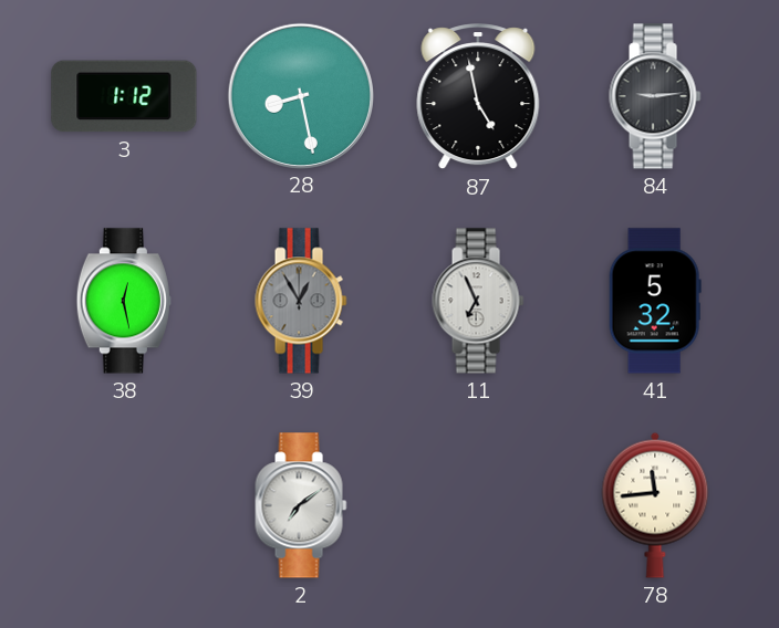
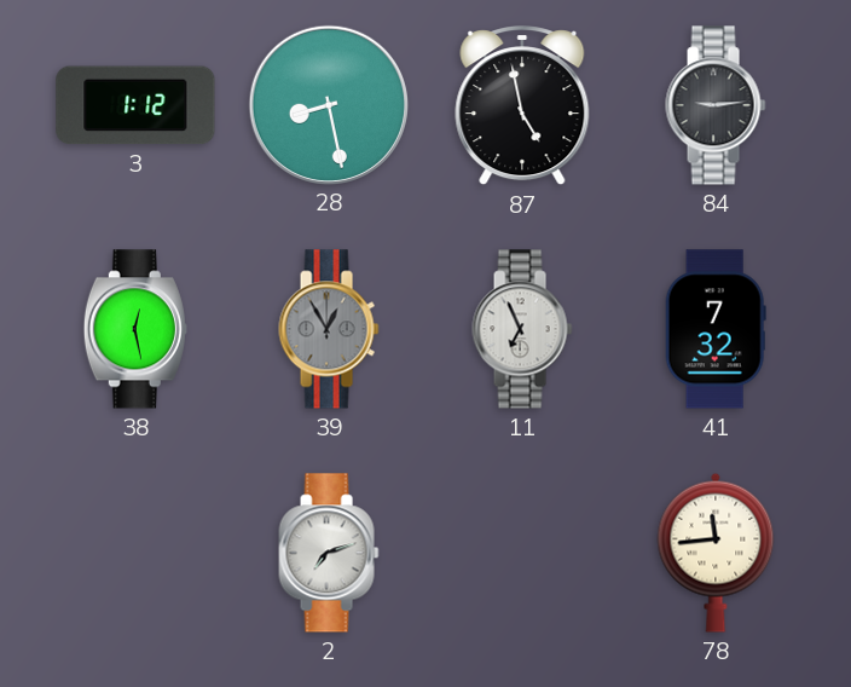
41: 5:32 -> 7:32 (716, 329)
2: 7:09 -> 7:12 (329, 553)
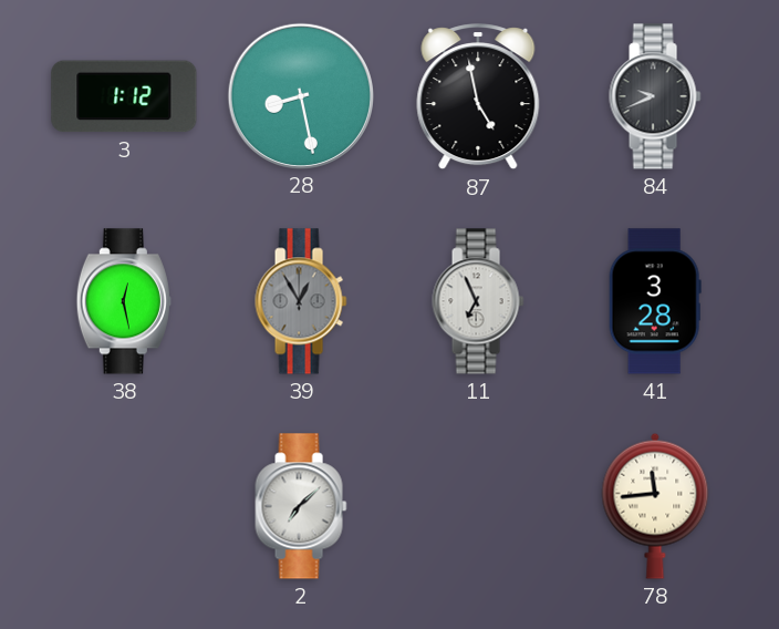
84: 9:14 -> 9:41 (655, 96)
41: 7:32 -> 3:28 (655, 301)
2: 7:12 -> 7:08 (301, 506)
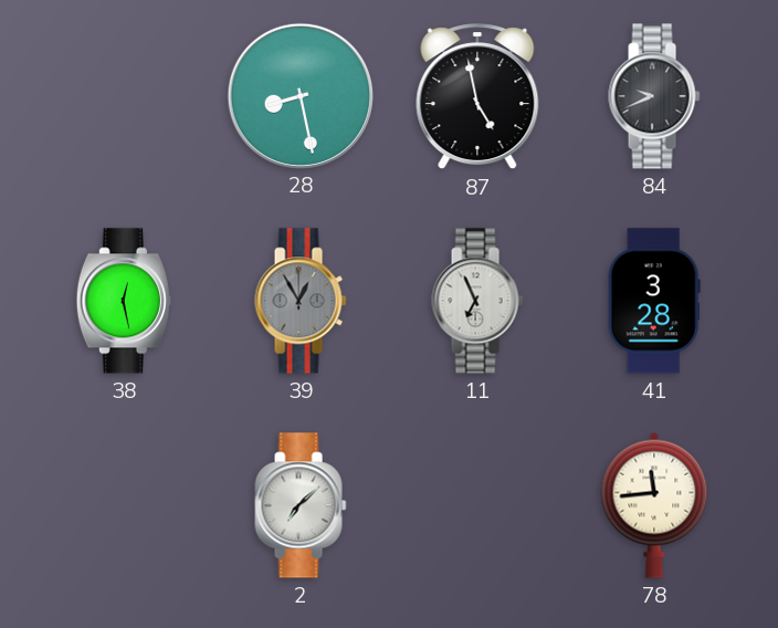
3: 1:12 -> none (124, 96)
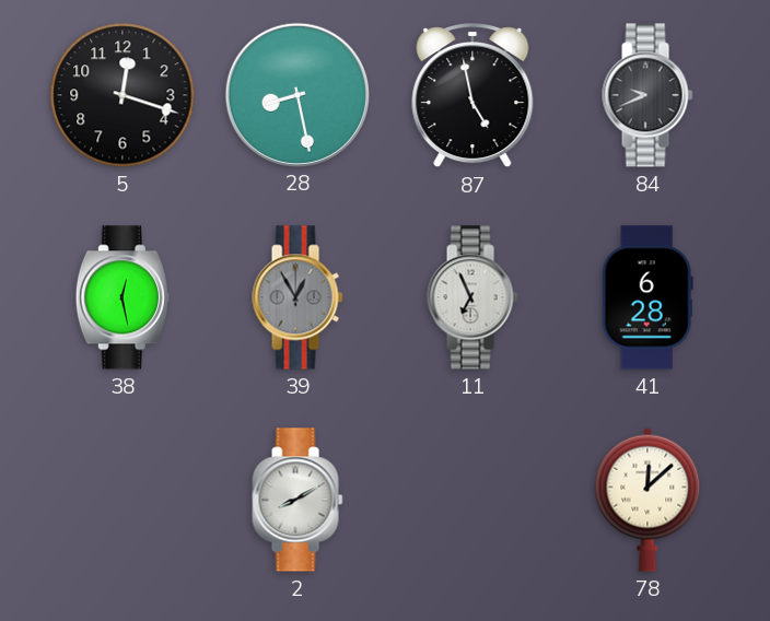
5: none -> 12:18 (122, 95)
41: 3:28 -> 6:28 (647, 297)
2: 7:08 -> 8:10 (297, 500)
78: 11:44 -> 12:08 (647, 500)
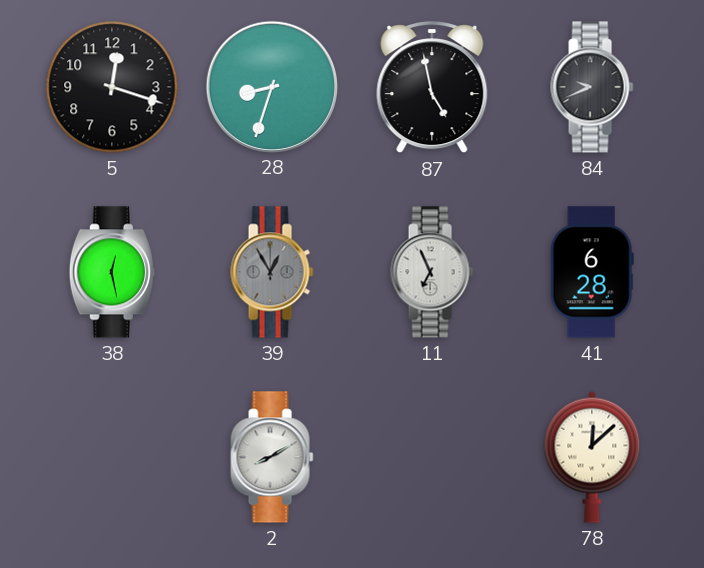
28: 8:28 -> 8:33 (271, 86)
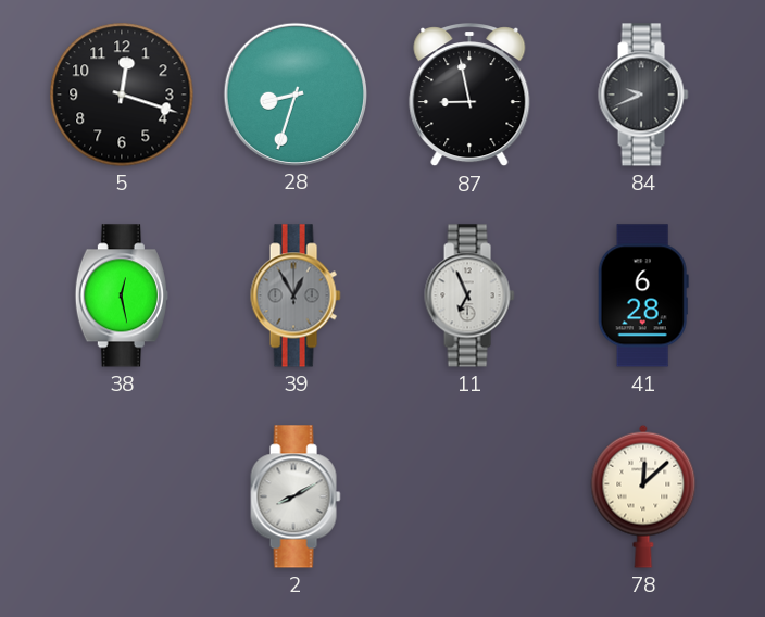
87: 4:58 -> 8:58 (469, 96)
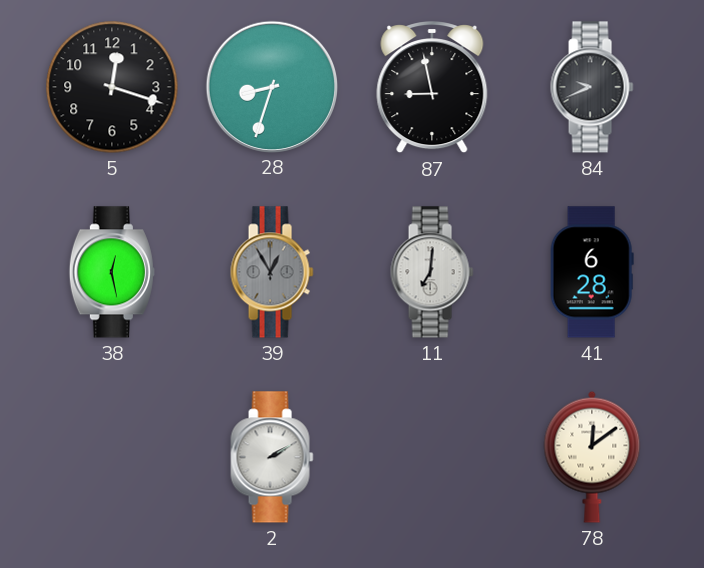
11: 6:56 -> 7:01 (432, 272)
2: 8:10 -> 2:10 (272, 457)
78: 12:08 -> 12:09 (592, 457)
